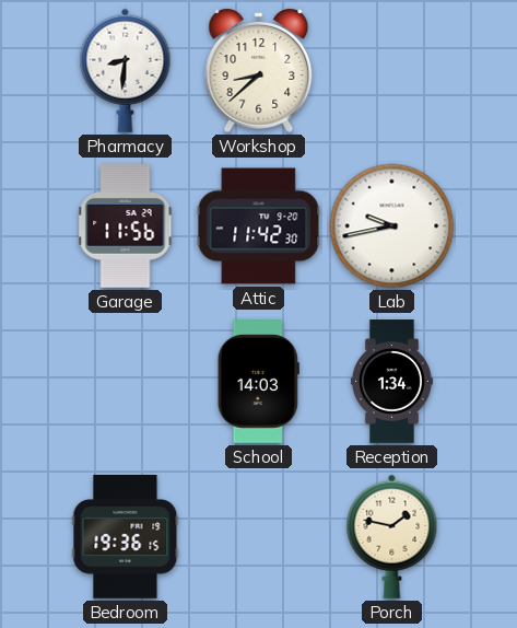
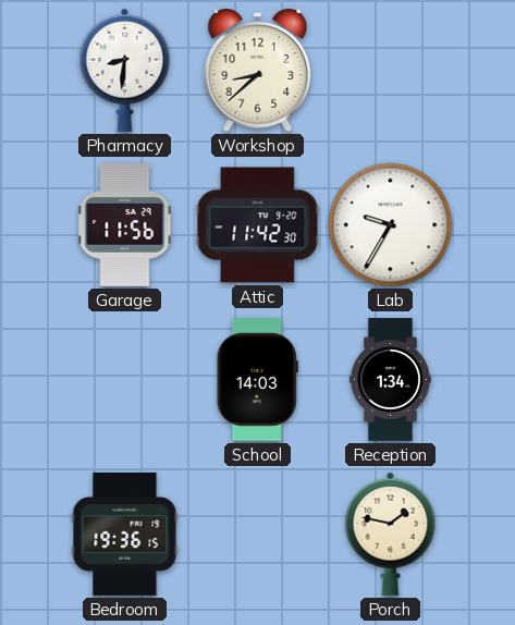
Lab: 9:43 -> 9:35 (391, 225)
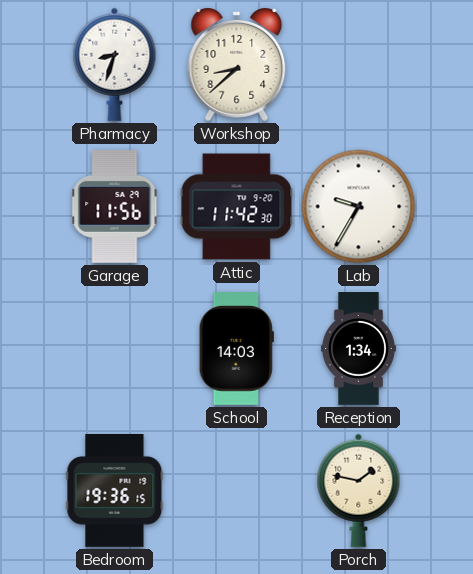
Pharmacy: 8:31 -> 8:33 (115, 64)
